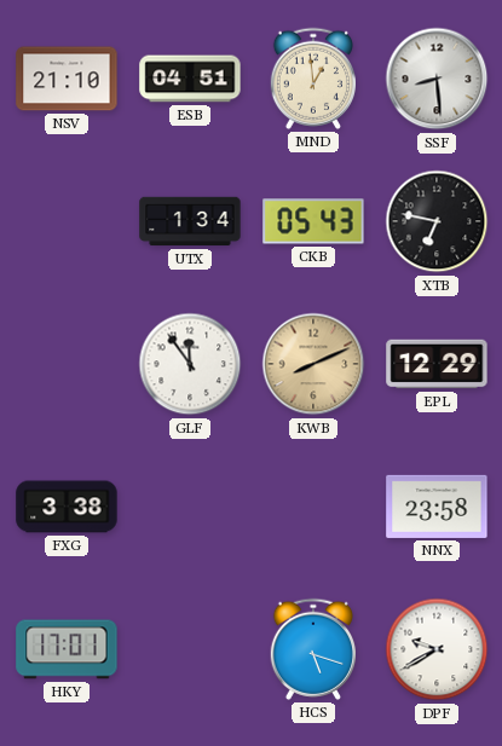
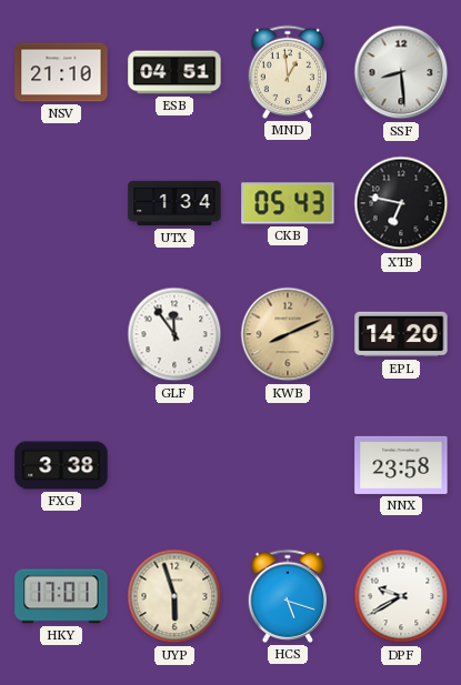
EPL: 12:29 -> 14:20 (401, 334)
UYP: none -> 5:57 (174, 596)
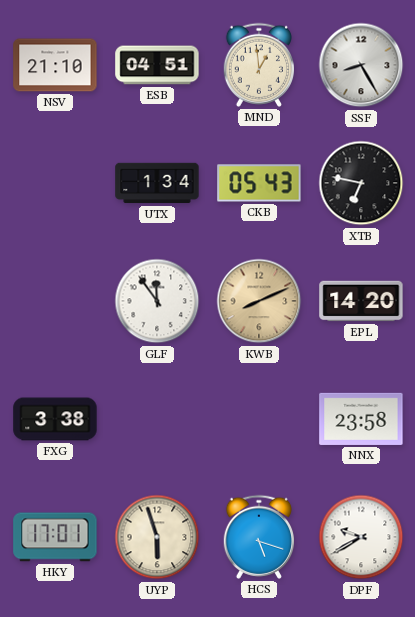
SSF: 8:29 -> 8:25 (361, 65)
